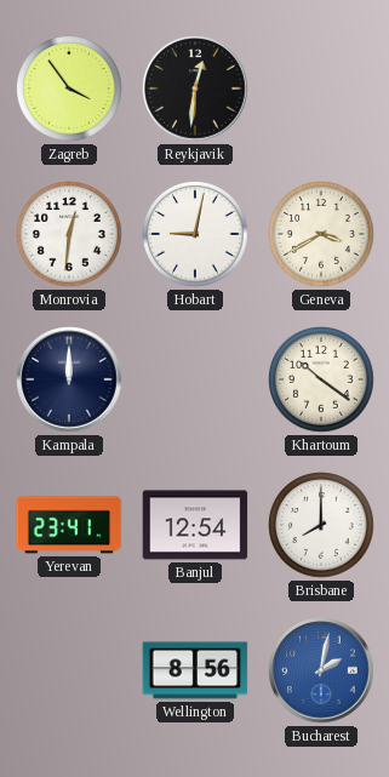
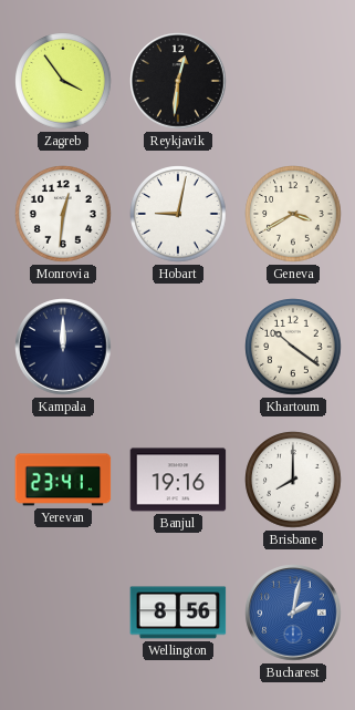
Banjul: 12:54 -> 19:16 (178, 480)
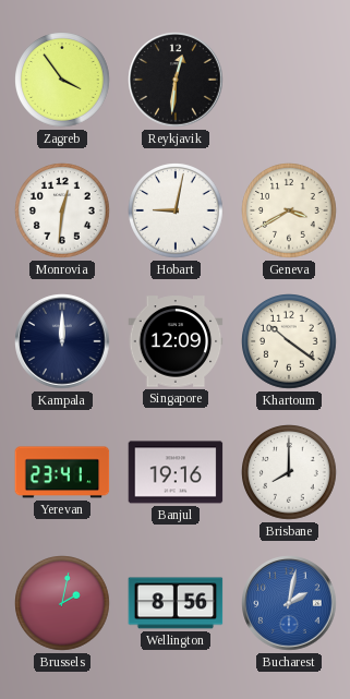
Singapore: none -> 12:09 (176, 341)
Brussels: none -> 2:02 (62, 603)
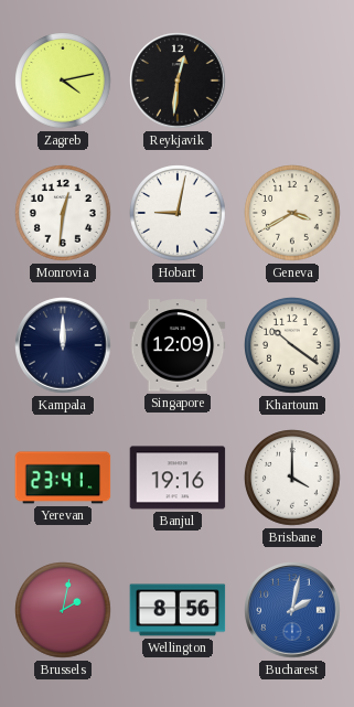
Zagreb: 3:54 -> 4:13 (63, 81)
Brisbane: 8:00 -> 4:00 (292, 478)
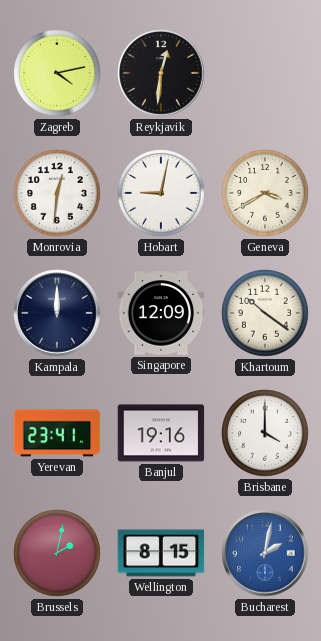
Wellington: 8:56 -> 8:15 (161, 553)
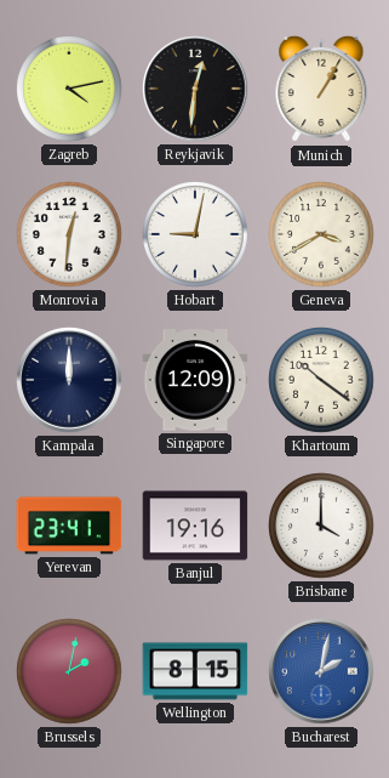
Munich: none -> 1:05 (321, 89)
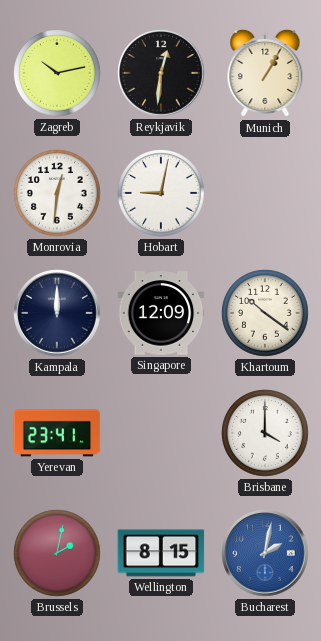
Zagreb: 4:13 -> 10:13 (57, 73)
Geneva: 3:40 -> none (321, 234)
Banjul: 19:16 -> none (195, 526)
